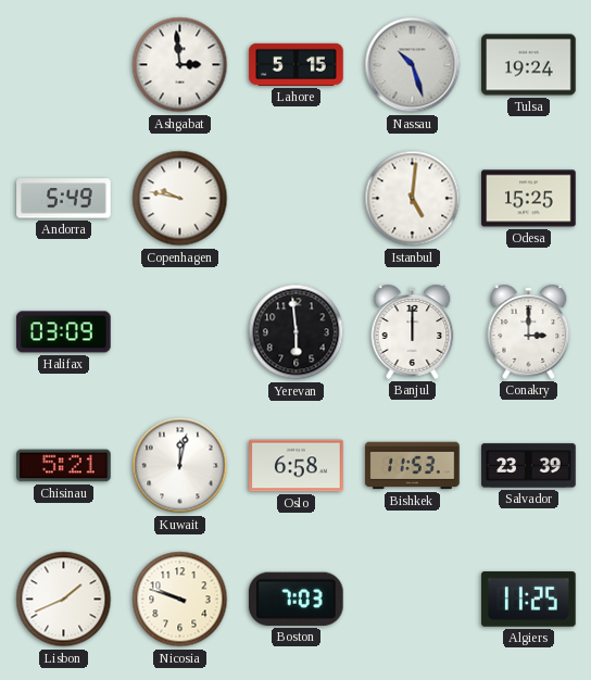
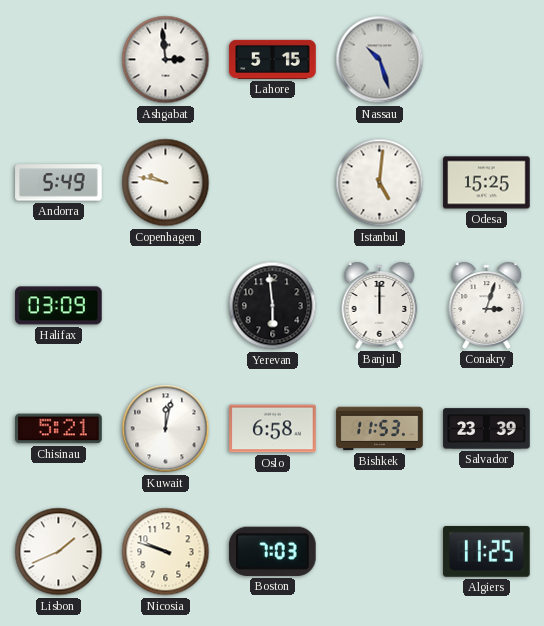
Tulsa: 19:24 -> none (529, 65)
Conakry: 3:00 -> 3:03 (487, 305)
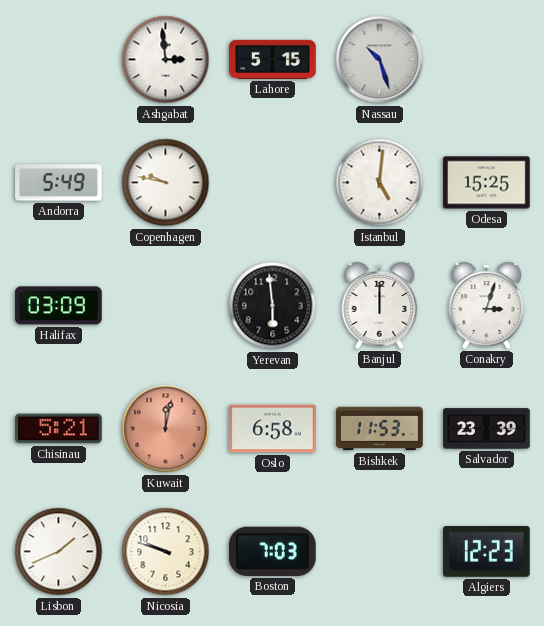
Kuwait dial: white -> salmon (166, 429)
Algiers: 11:25 -> 12:23 (487, 552)
